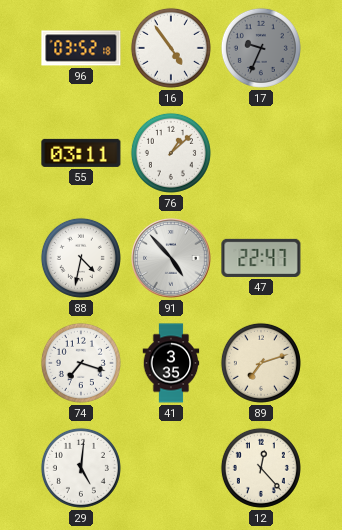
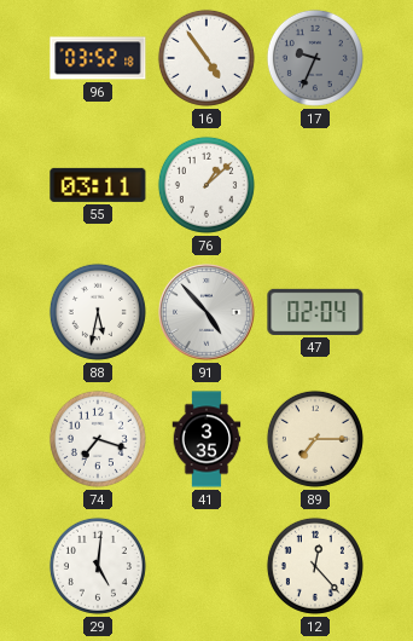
88: 4:32 -> 5:32 (98, 312)
47: 22:47 -> 02:04 (315, 312)
89: 7:12 -> 7:15 (315, 439)
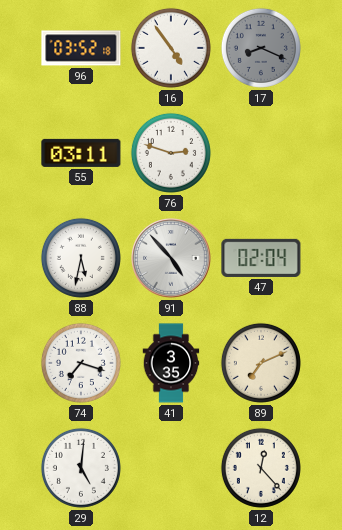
17: 9:34 -> 8:19 (261, 48)
76: 1:08 -> 2:48 (171, 153)
89: 7:15 -> 7:11 (261, 363)
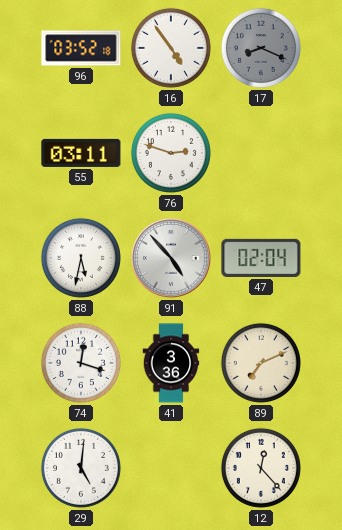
74: 7:18 -> 12:18 (81, 363)
41: 3:35 -> 3:36 (171, 363)
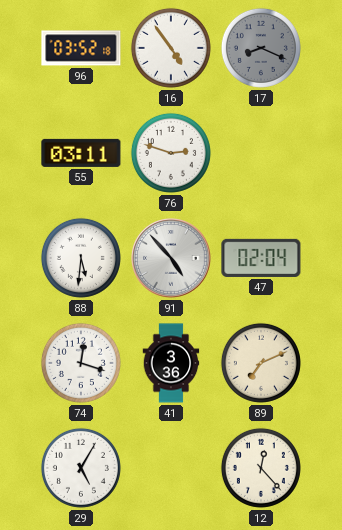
88: 5:32 -> 5:31 (81, 258)
29: 5:01 -> 5:05 (81, 468)
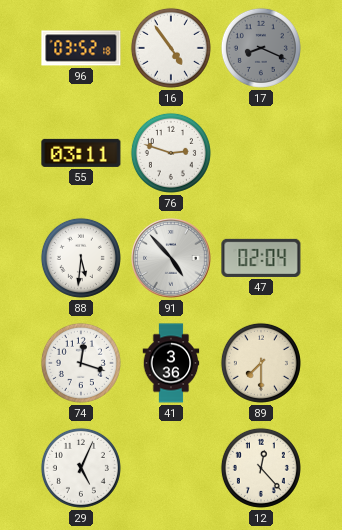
89: 7:11 -> 7:30 (261, 363)
29: 5:05 -> 5:04 (81, 468)
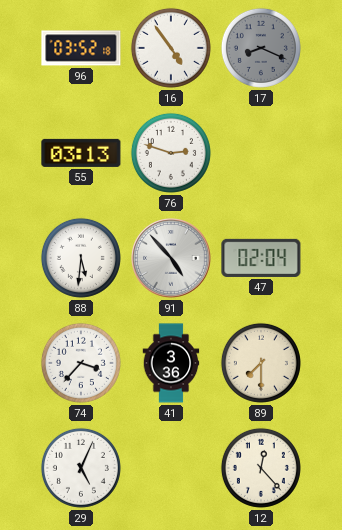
55: 03:11 -> 03:13 (81, 153)
74: 12:18 -> 3:37 (81, 363)
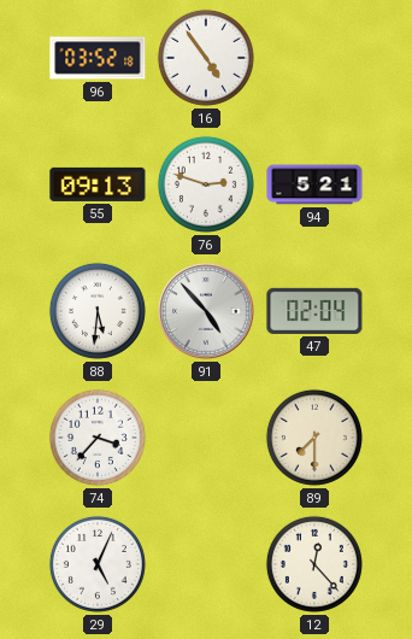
17: 8:19 -> none (261, 48)
55: 03:13 -> 09:13 (98, 184)
94: none -> 5:21 (314, 184)
41: 3:36 -> none (171, 363)
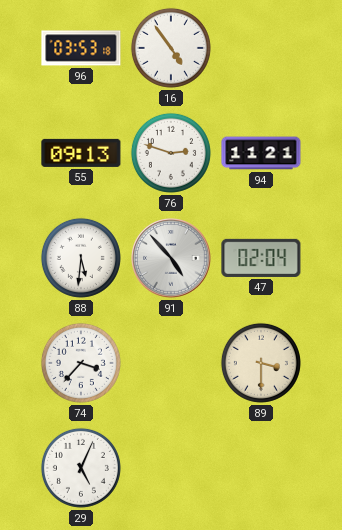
96: 03:52 -> 03:53 (81, 48)
94: 5:21 -> 11:21 (261, 153)
89: 7:30 -> 3:30 (261, 363)
12: 12:23 -> none (314, 564)
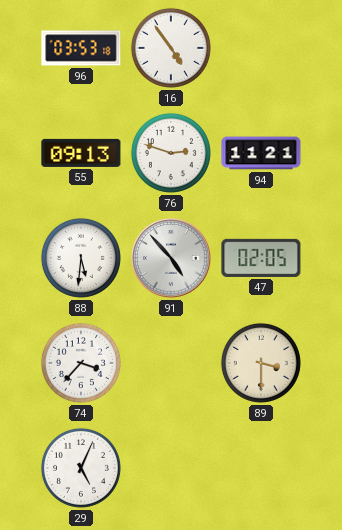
47: 02:04 -> 02:05 (261, 258)
